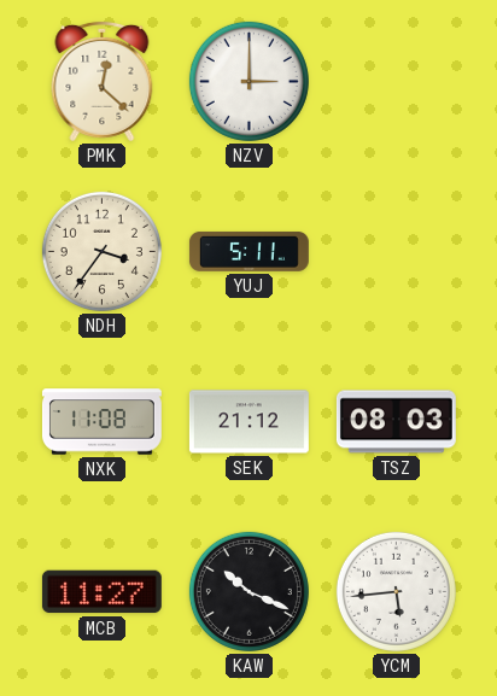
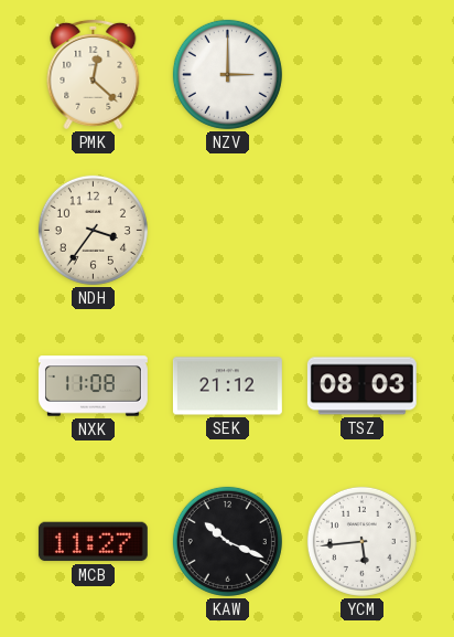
YUJ: 5:11 -> none (248, 251)
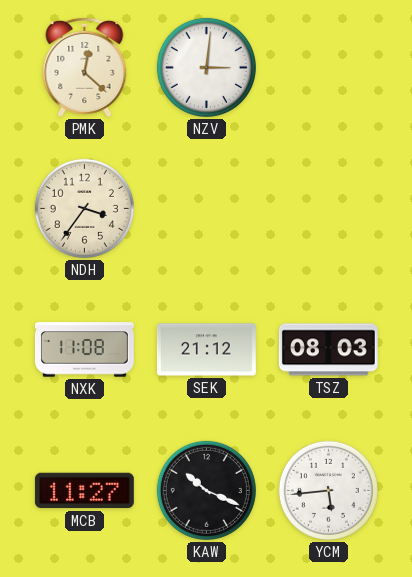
NZV: 3:00 -> 3:01 (206, 67)
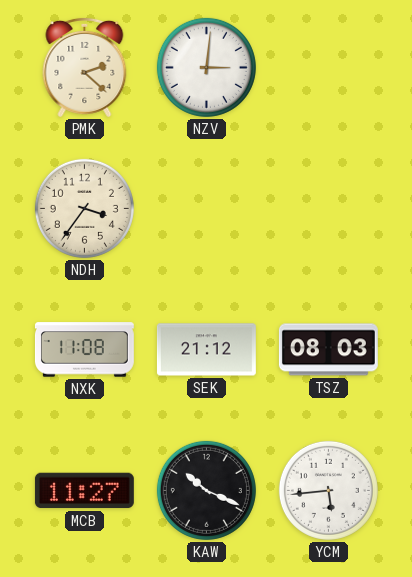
PMK: 12:22 -> 2:22 (85, 67)
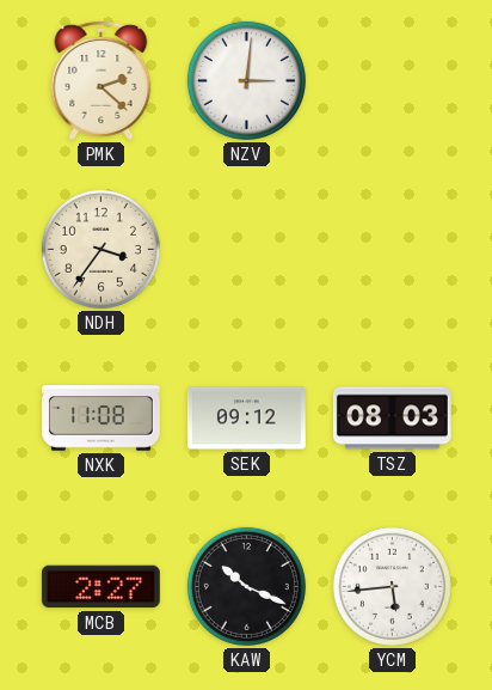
SEK: 21:12 -> 09:12 (246, 419)
MCB: 11:27 -> 2:27 (100, 587)
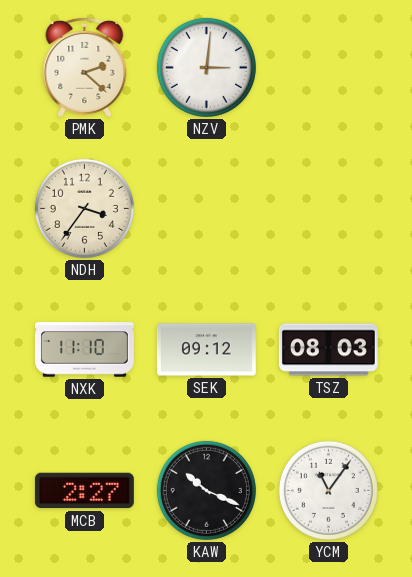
NXK: 11:08 -> 11:10 (84, 350)
YCM: 5:44 -> 11:06 (328, 490)
